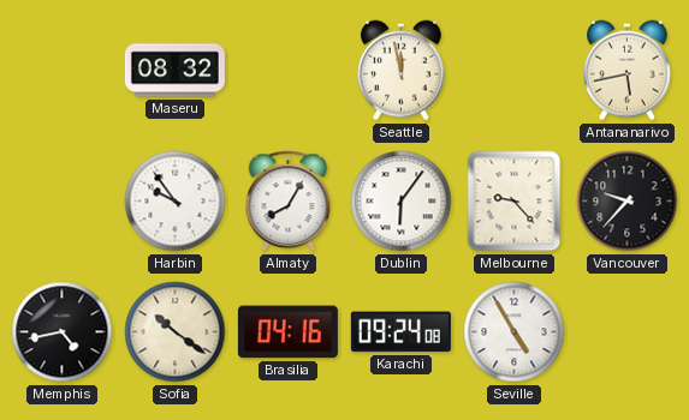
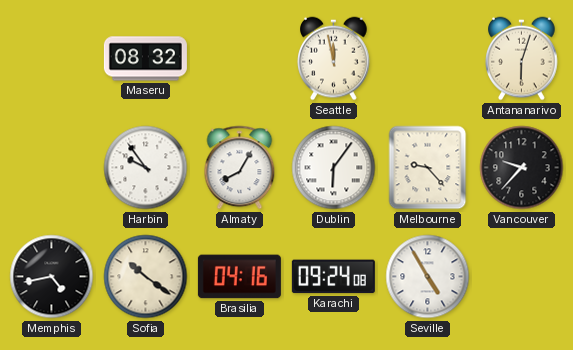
Antananarivo: 5:43 -> 6:03 (522, 59)
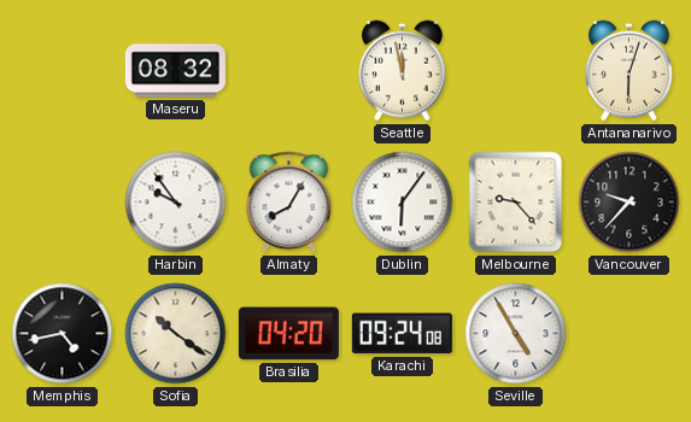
Brasilia: 04:16 -> 04:20 (288, 334)
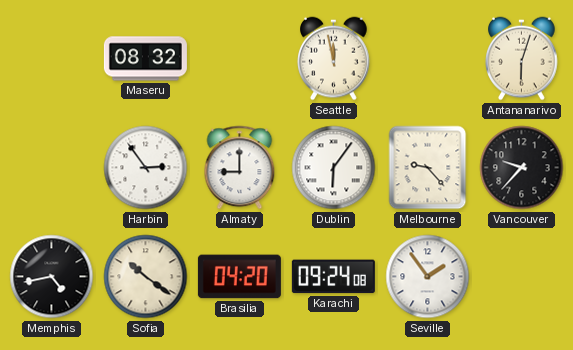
Harbin: 9:54 -> 2:54 (146, 168)
Almaty: 8:05 -> 9:00 (240, 168)
Seville: 4:55 -> 1:54 (428, 277)
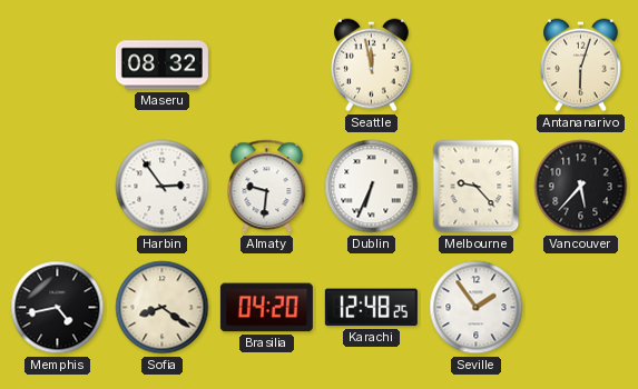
Almaty: 9:00 -> 9:31 (267, 187)
Dublin: 6:06 -> 6:34 (372, 187)
Vancouver: 9:37 -> 5:37 (581, 187)
Sofia: 10:21 -> 8:21 (163, 308)
Karachi: 09:24 -> 12:48 (371, 308)
